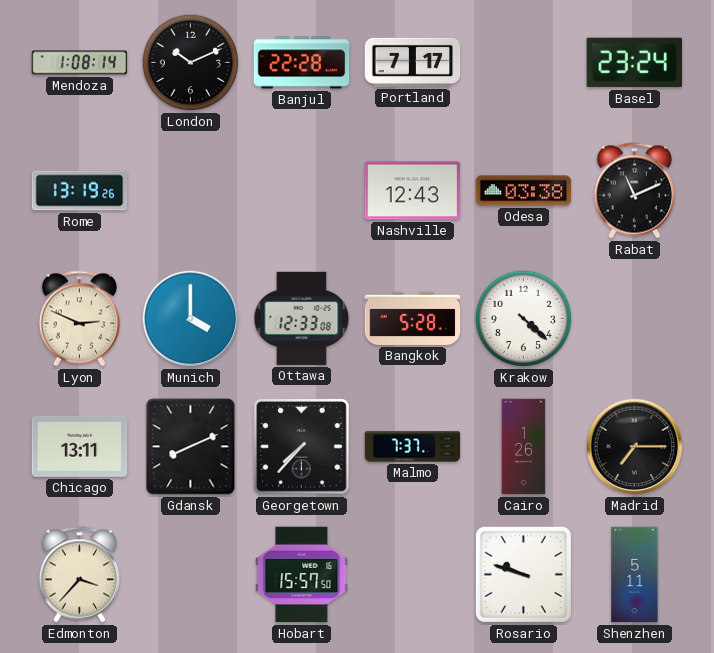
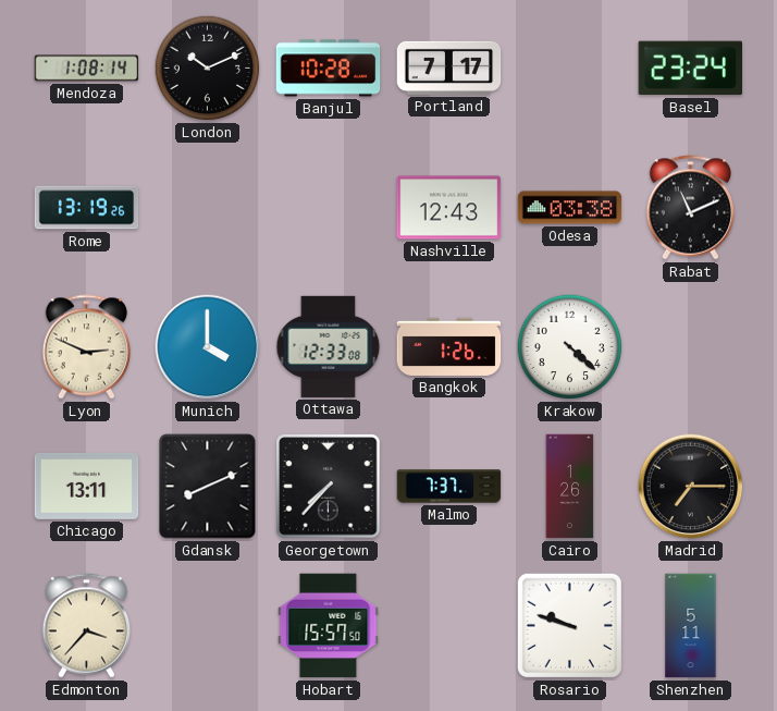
Banjul: 22:28 -> 10:28 (329, 69)
Bangkok: 5:28 -> 1:26 (449, 346)
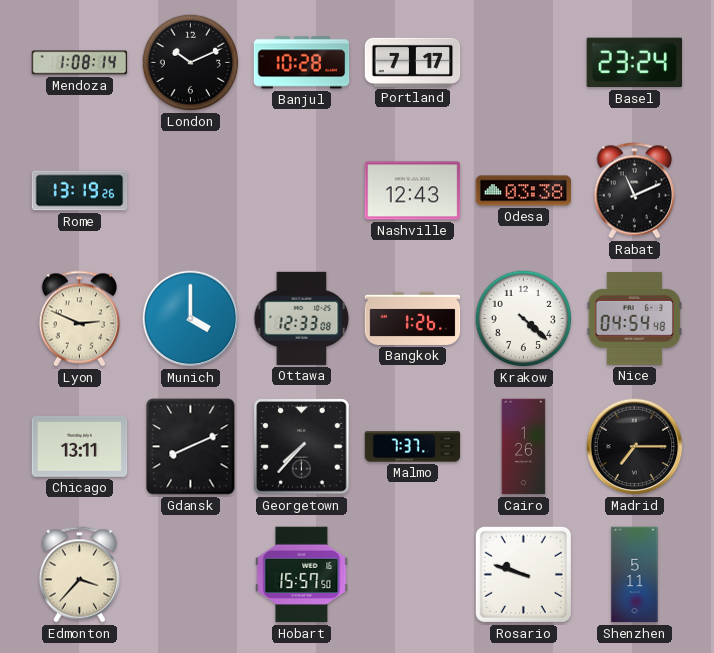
Nice: none -> 04:54 (635, 318)
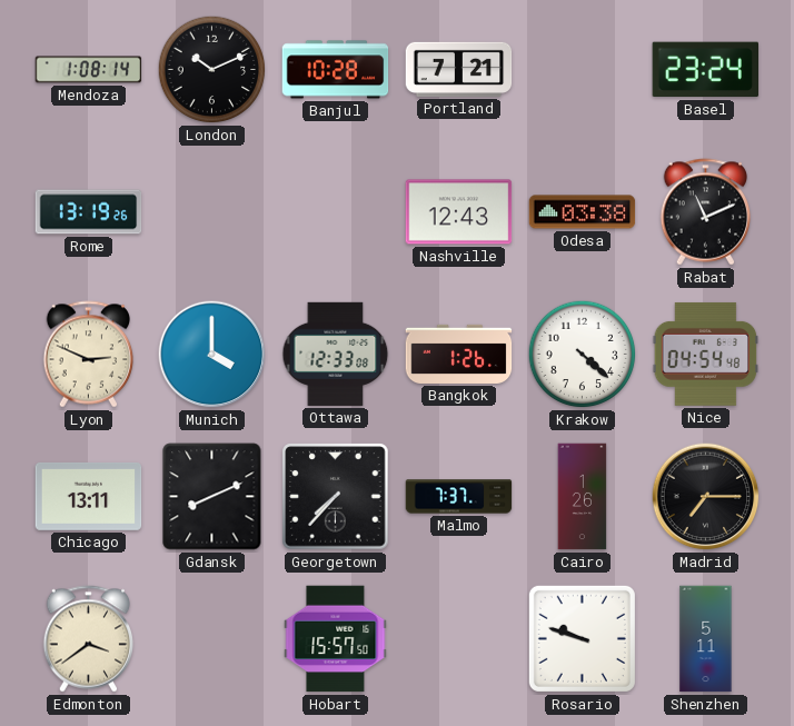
Portland: 7:17 -> 7:21 (459, 69)
Edmonton: 3:37 -> 3:39 (89, 639)
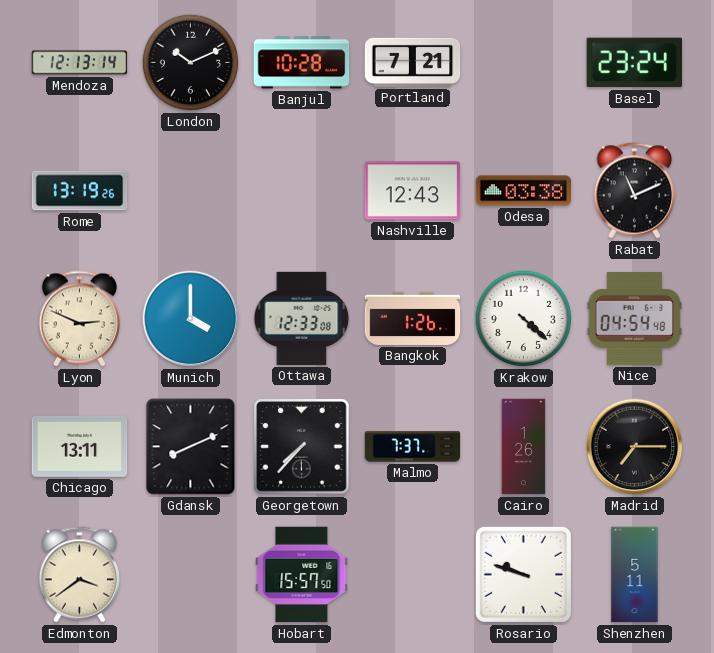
Mendoza: 1:08 -> 12:13 (80, 63)
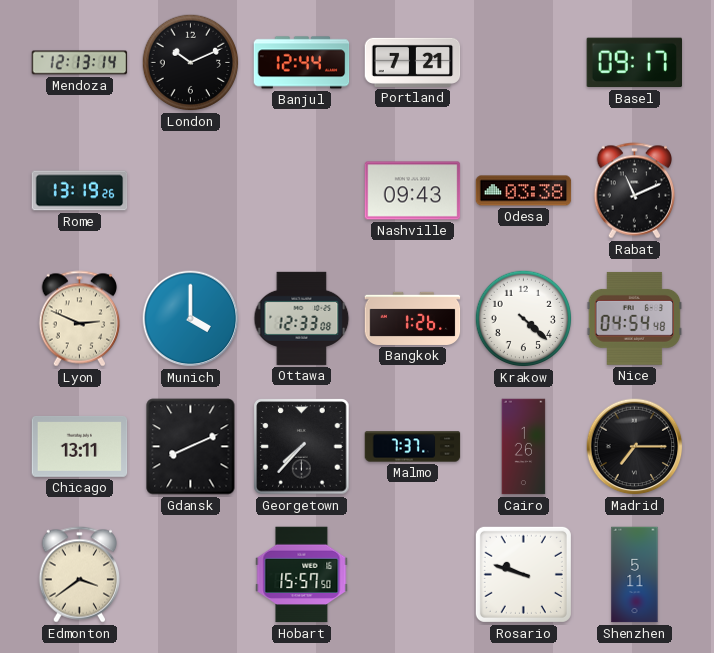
Banjul: 10:28 -> 12:44 (302, 63)
Basel: 23:24 -> 09:17 (634, 63)
Nashville: 12:43 -> 09:43 (413, 191)
